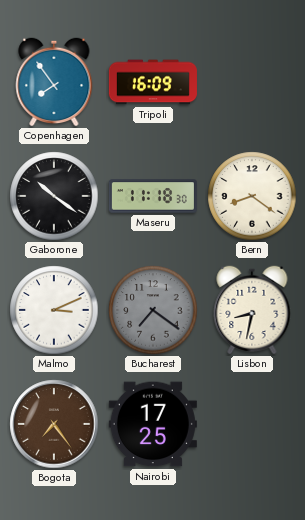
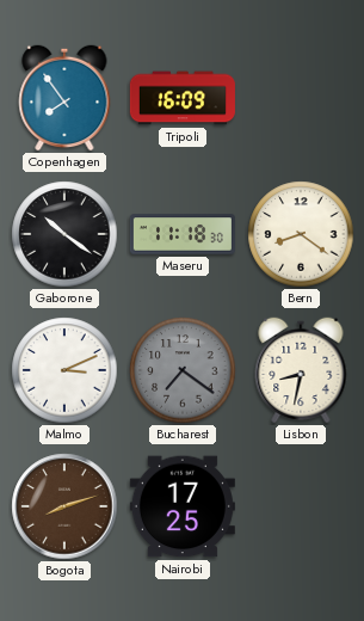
Bogota: 7:24 -> 8:12 (64, 506)
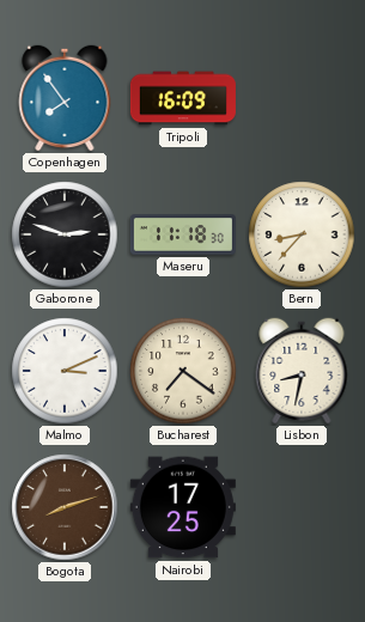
Gaborone: 10:21 -> 2:48 (65, 234)
Bern: 8:21 -> 8:37 (302, 234)
Bucharest dial: grey -> cream (183, 371)
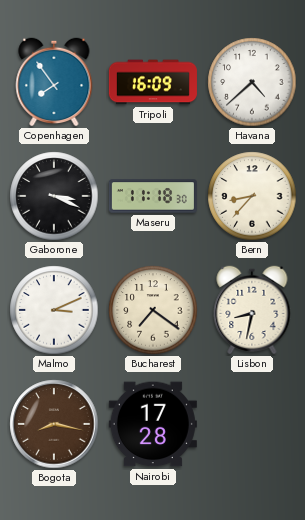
Havana: none -> 4:38 (252, 82)
Gaborone: 2:48 -> 3:19 (54, 196)
Bogota: 8:12 -> 8:17 (54, 424)
Nairobi: 17:25 -> 17:28 (153, 424)
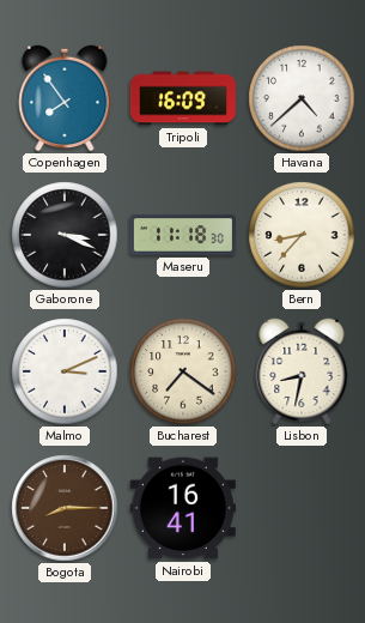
Bogota: 8:17 -> 8:15 (65, 508)
Nairobi: 17:28 -> 16:41 (183, 508)
